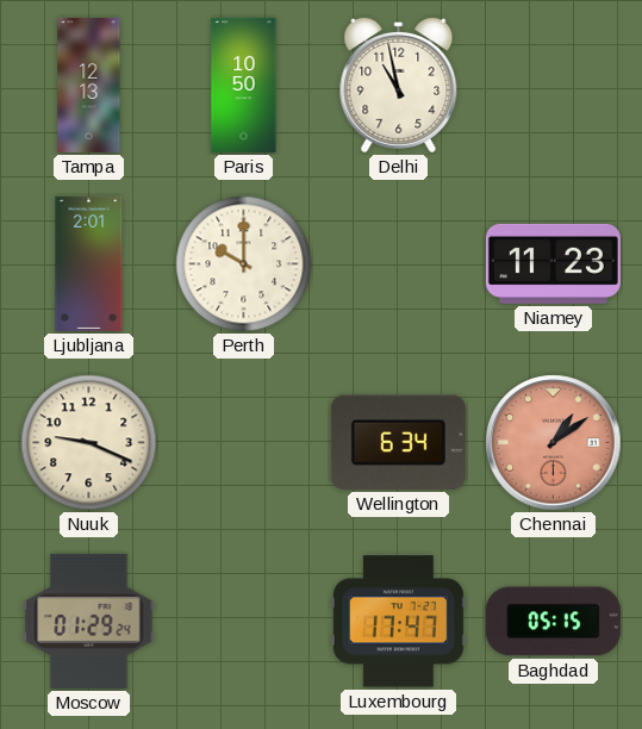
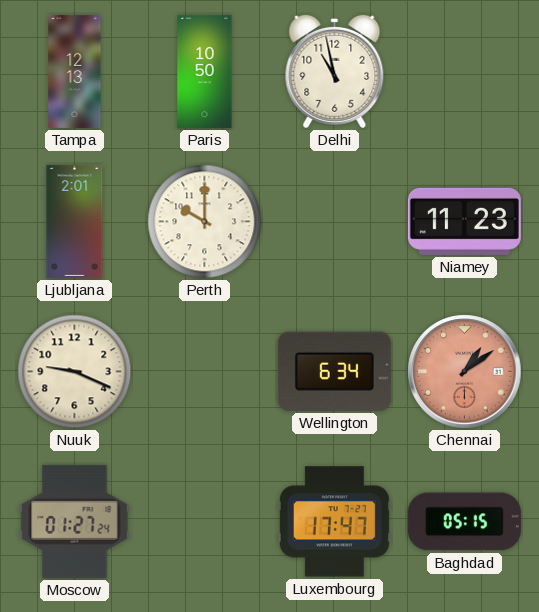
Moscow: 01:29 -> 01:27 (75, 521)
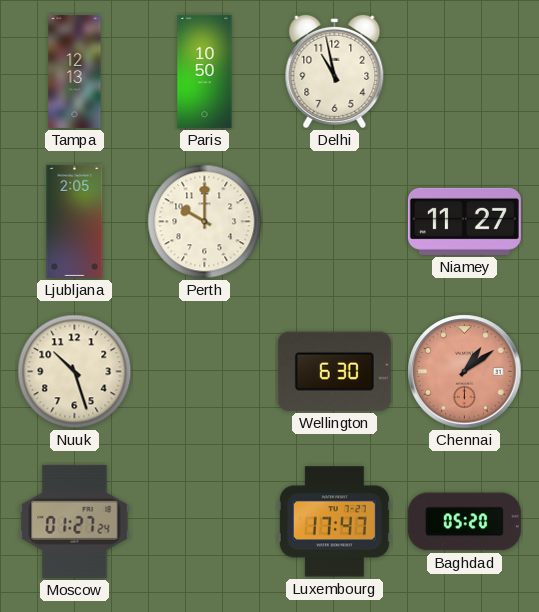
Ljubljana: 2:01 -> 2:05 (75, 221)
Niamey: 11:23 -> 11:27 (464, 221)
Nuuk: 9:19 -> 10:27 (75, 372)
Wellington: 6:34 -> 6:30 (334, 371)
Baghdad: 05:15 -> 05:20 (464, 522)
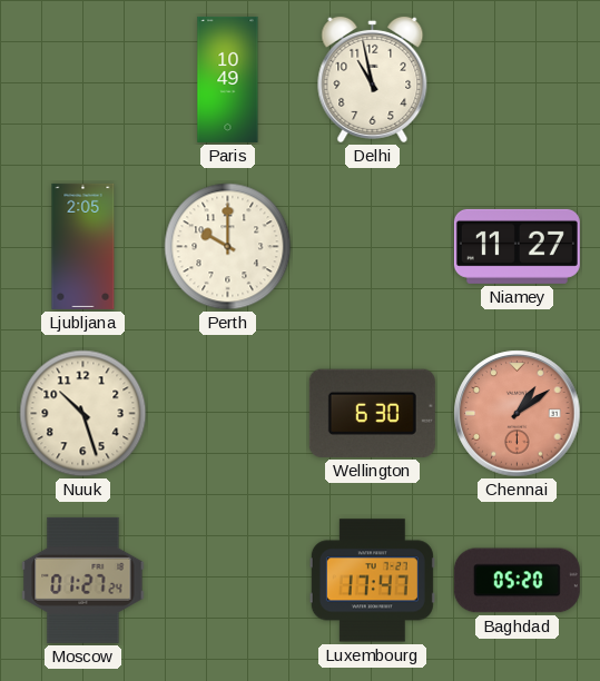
Tampa: 12:13 -> none (75, 71)
Paris: 10:50 -> 10:49 (228, 79)
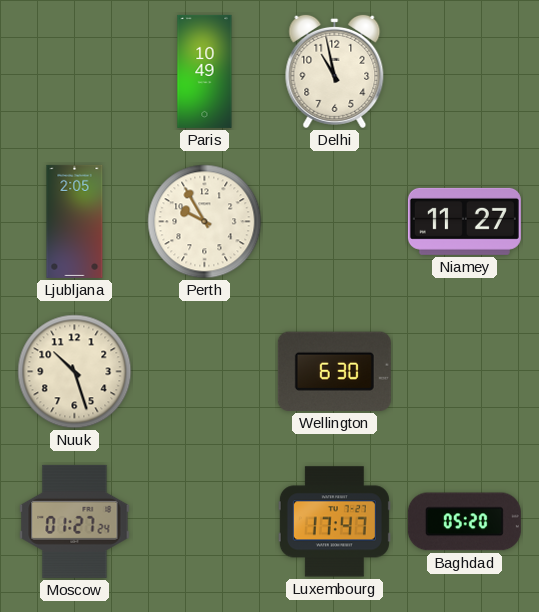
Perth: 10:00 -> 9:55 (205, 222)
Chennai: 1:09 -> none (518, 414)
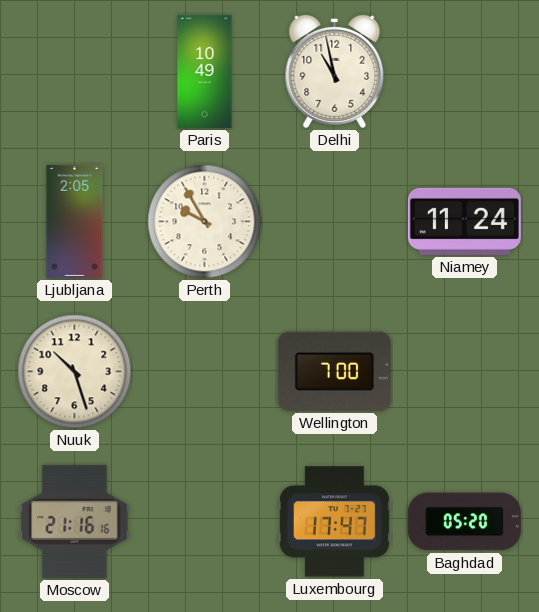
Niamey: 11:27 -> 11:24 (464, 221)
Wellington: 6:30 -> 7:00 (334, 371)
Moscow: 01:27 -> 21:16 (75, 521)
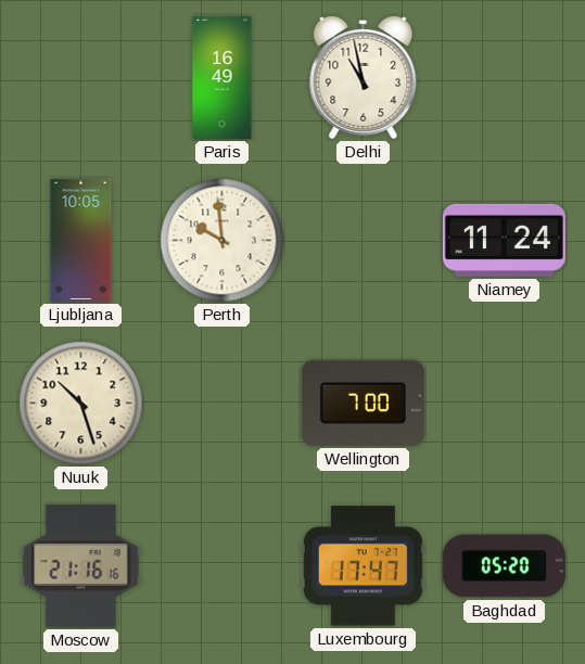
Paris: 10:49 -> 16:49 (222, 77)
Ljubljana: 2:05 -> 10:05 (81, 240)
Perth: 9:55 -> 9:59 (222, 241)
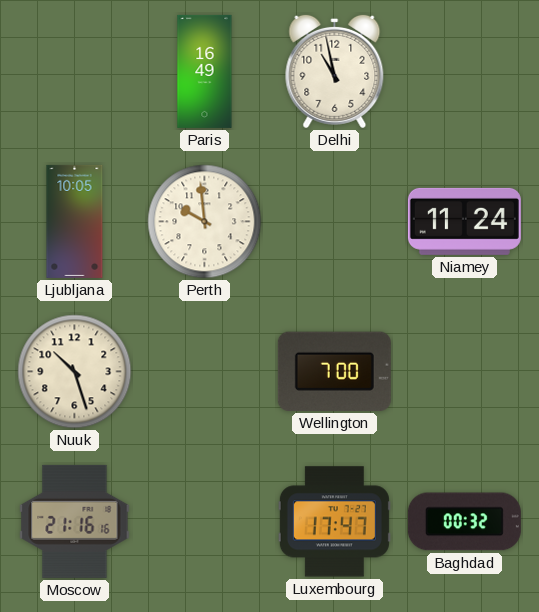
Baghdad: 05:20 -> 00:32 (464, 522)
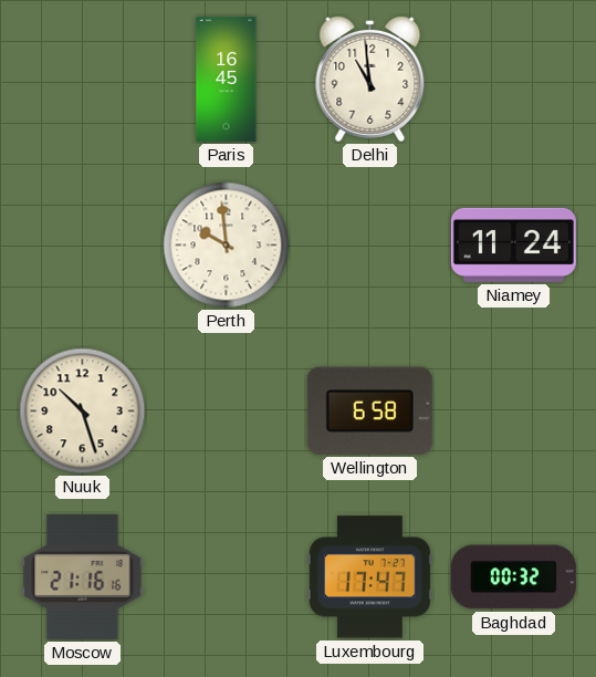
Paris: 16:49 -> 16:45 (227, 79)
Delhi: 10:58 -> 10:59 (370, 79)
Ljubljana: 10:05 -> none (75, 221)
Wellington: 7:00 -> 6:58 (369, 410)
